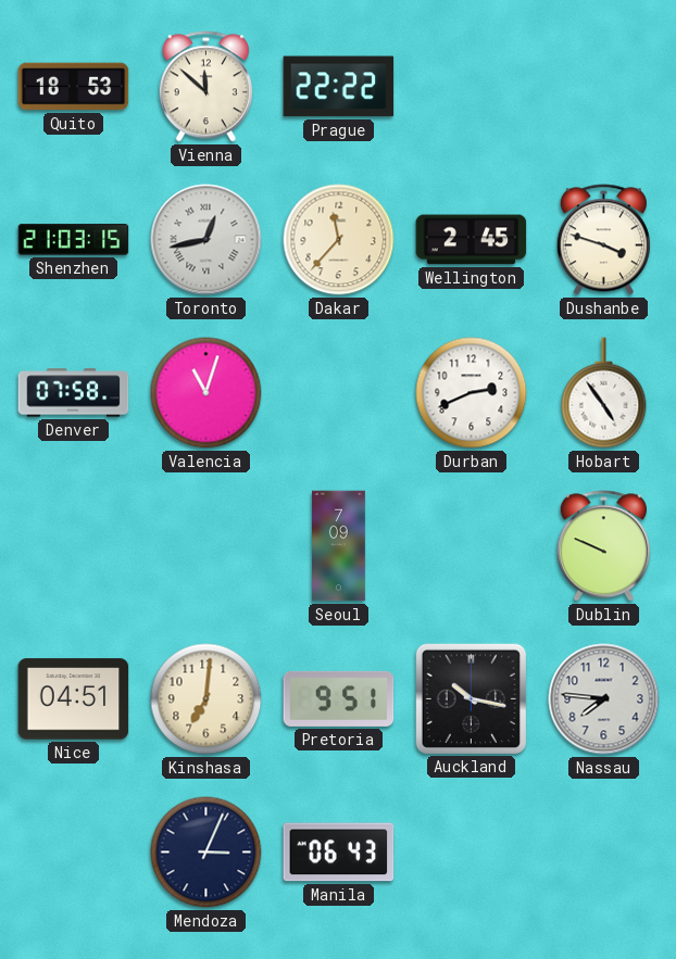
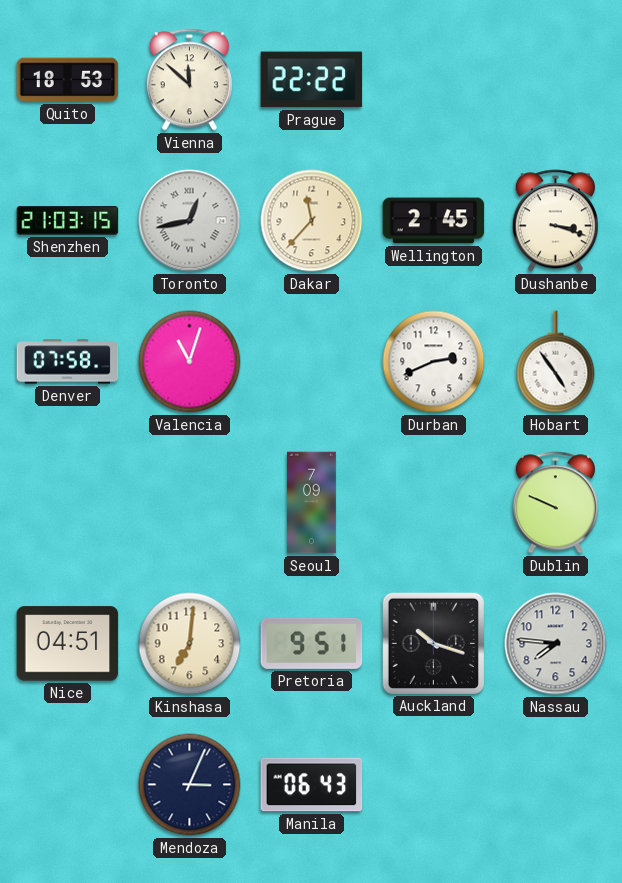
Dushanbe: 3:48 -> 3:18 (555, 221)
Auckland: 10:17 -> 10:18 (433, 643)
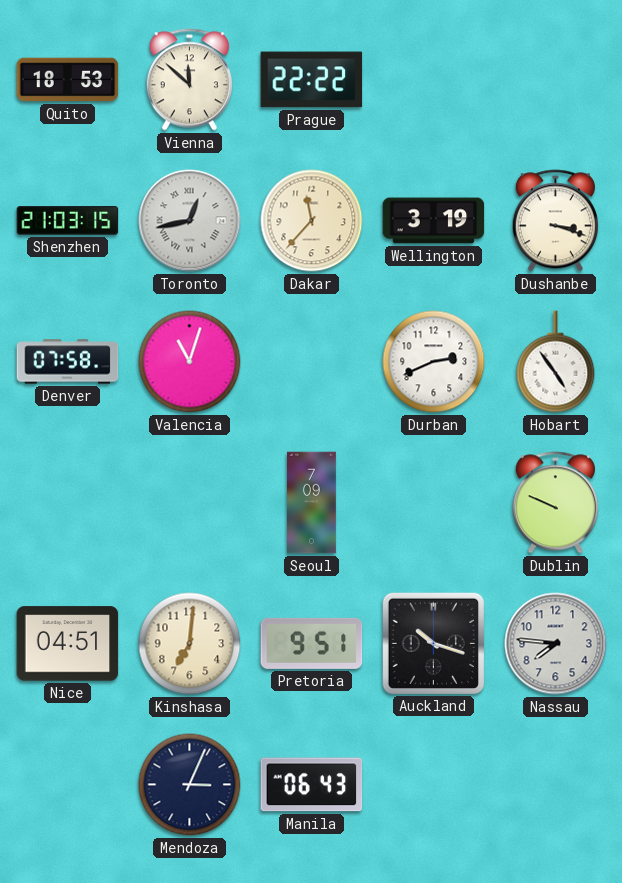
Wellington: 2:45 -> 3:19 (434, 221)
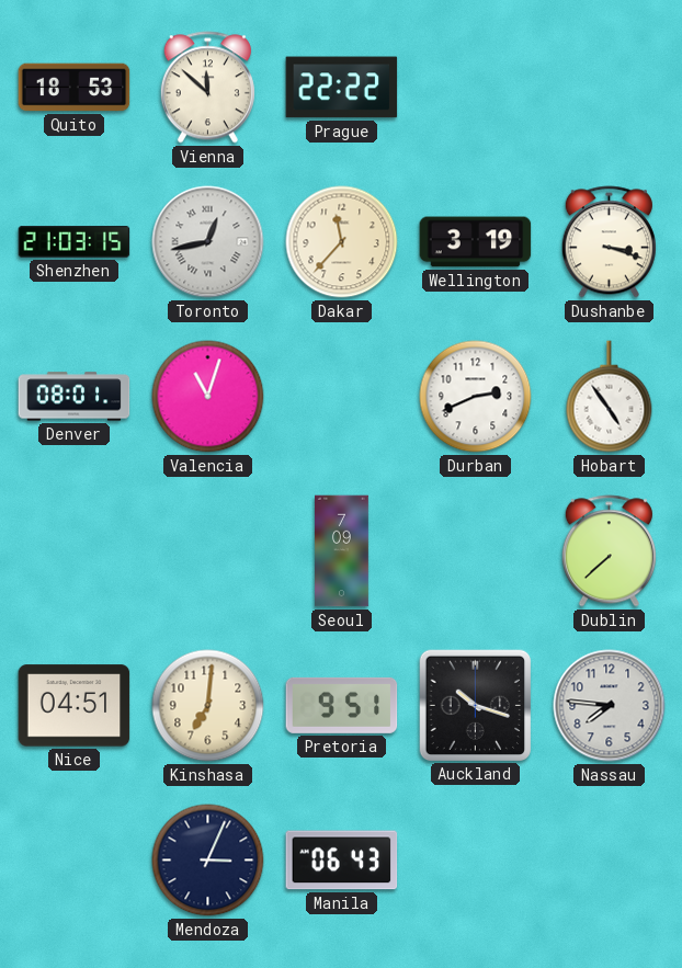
Denver: 07:58 -> 08:01 (75, 397)
Dublin: 9:49 -> 7:38 (609, 551)
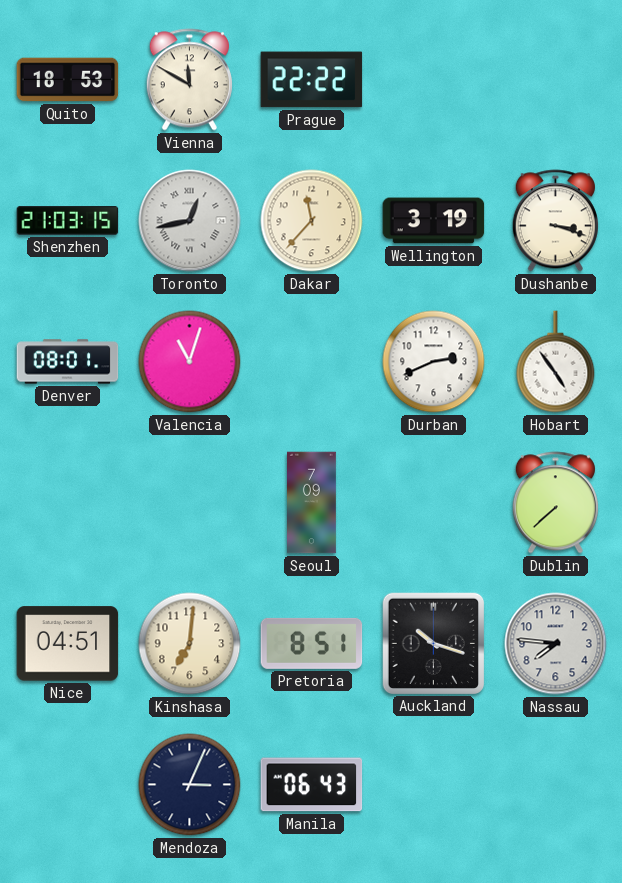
Vienna: 11:52 -> 11:50 (189, 80)
Pretoria: 9:51 -> 8:51 (312, 643)
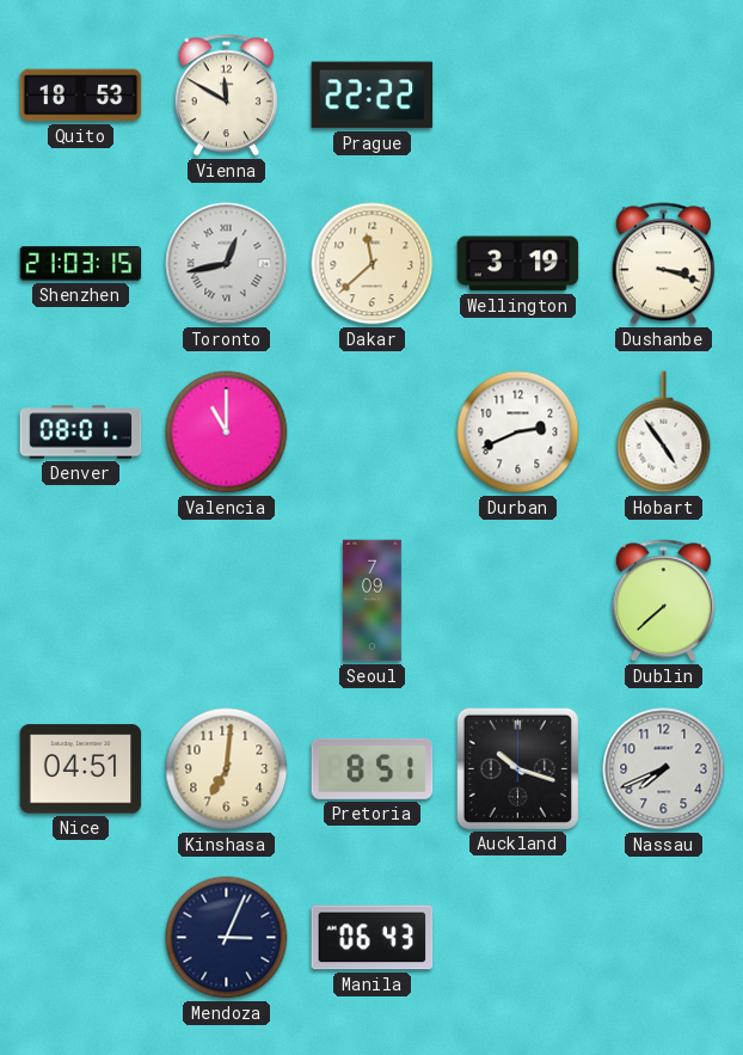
Dakar: 11:37 -> 11:38 (373, 264)
Valencia: 11:03 -> 11:00 (227, 433)
Nassau: 7:46 -> 7:41 (664, 769)
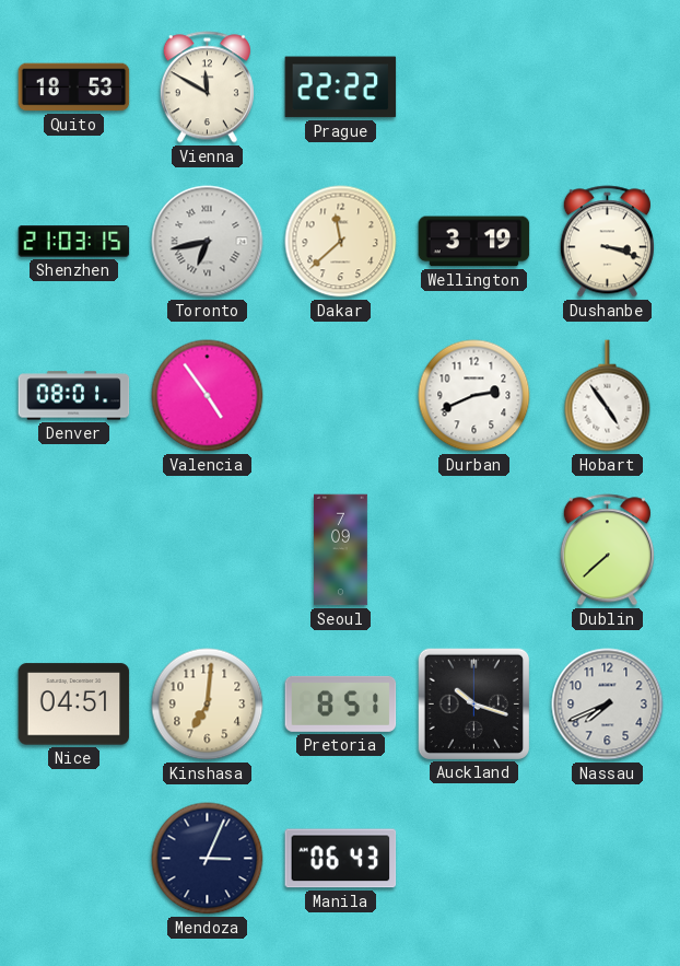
Toronto: 12:43 -> 6:43 (208, 242)
Valencia: 11:00 -> 4:54 (208, 396)
